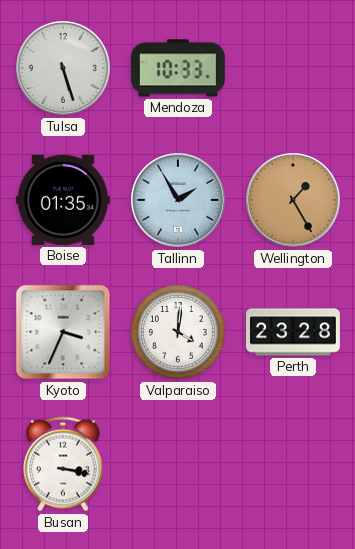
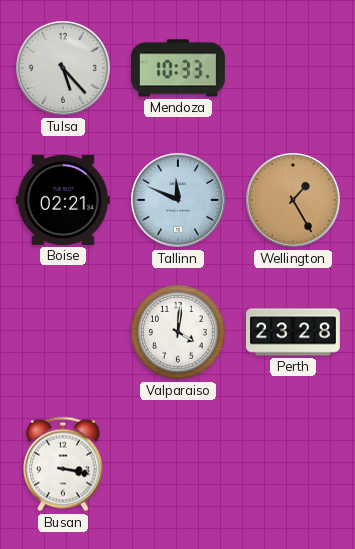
Tulsa: 5:27 -> 5:23 (64, 69)
Boise: 01:35 -> 02:21 (63, 200)
Tallinn: 1:55 -> 11:49 (179, 201)
Kyoto: 3:34 -> none (63, 332)
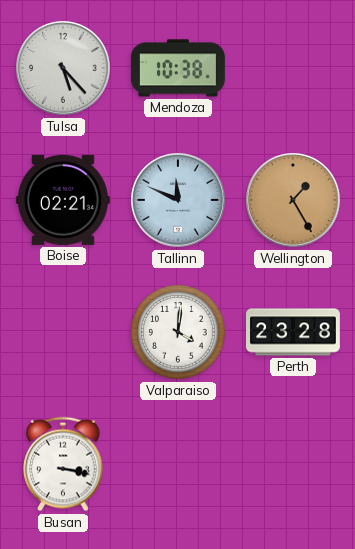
Mendoza: 10:33 -> 10:38 (178, 68)
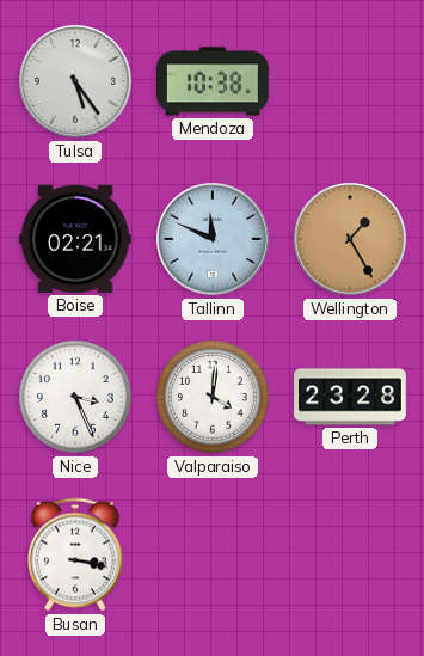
Tulsa: 5:23 -> 5:24 (76, 82)
Nice: none -> 3:26 (75, 397)
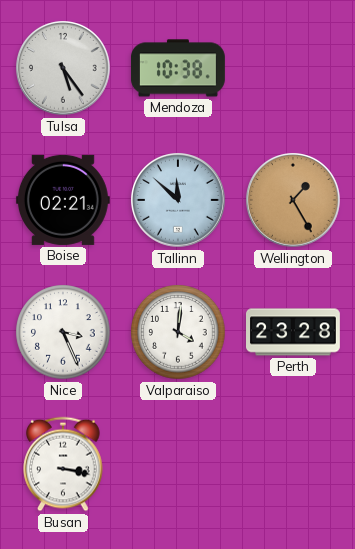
Tallinn: 11:49 -> 11:52 (179, 201)
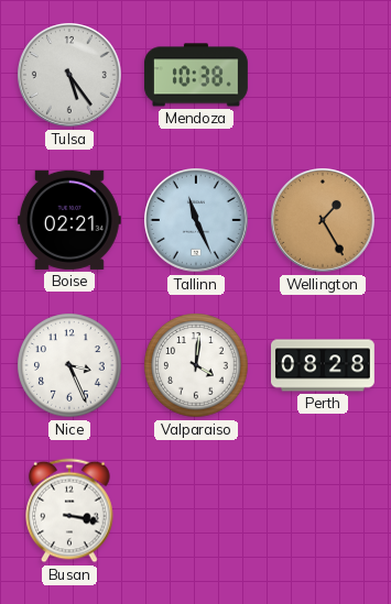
Tallinn: 11:52 -> 11:26 (197, 221)
Perth: 23:28 -> 08:28 (324, 365)
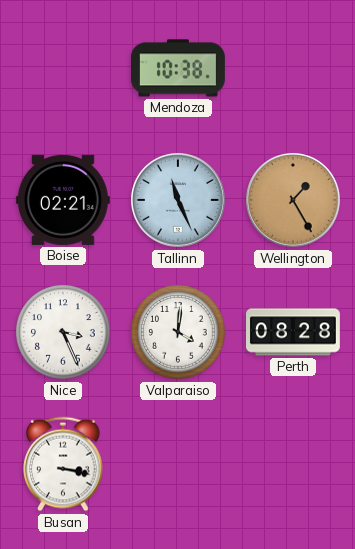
Tulsa: 5:24 -> none (70, 76)
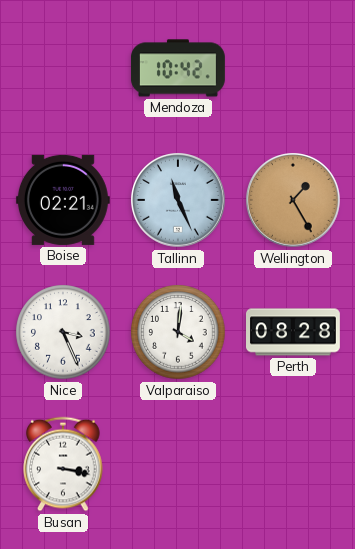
Mendoza: 10:38 -> 10:42 (178, 68)
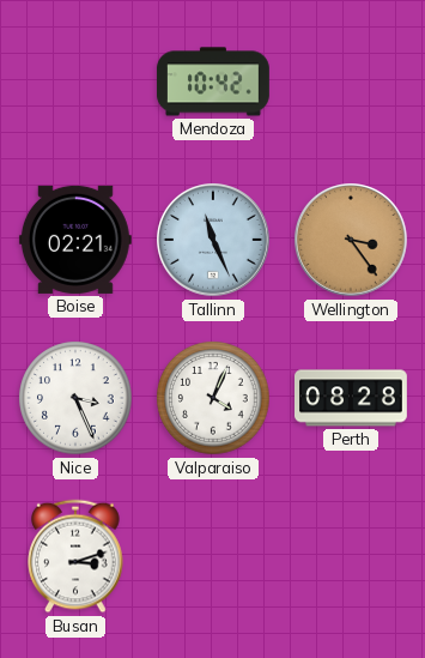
Wellington: 1:25 -> 3:24 (352, 241)
Valparaiso: 4:01 -> 4:04 (213, 398)
Busan: 3:17 -> 3:12 (75, 556)
